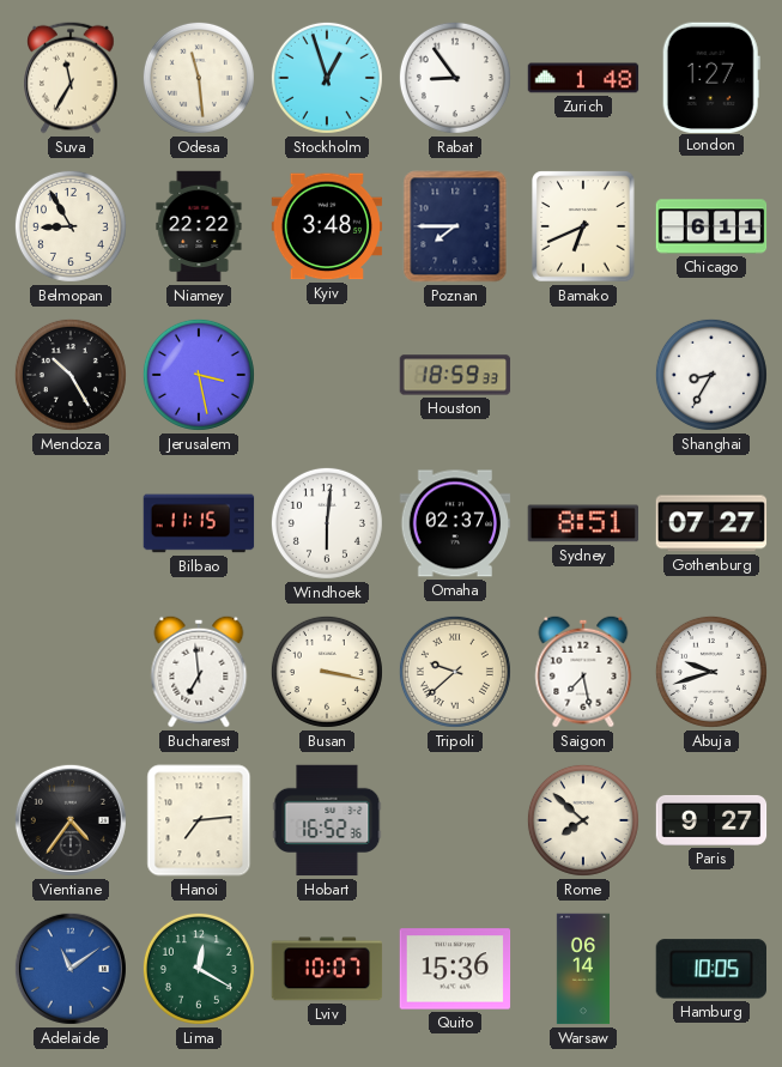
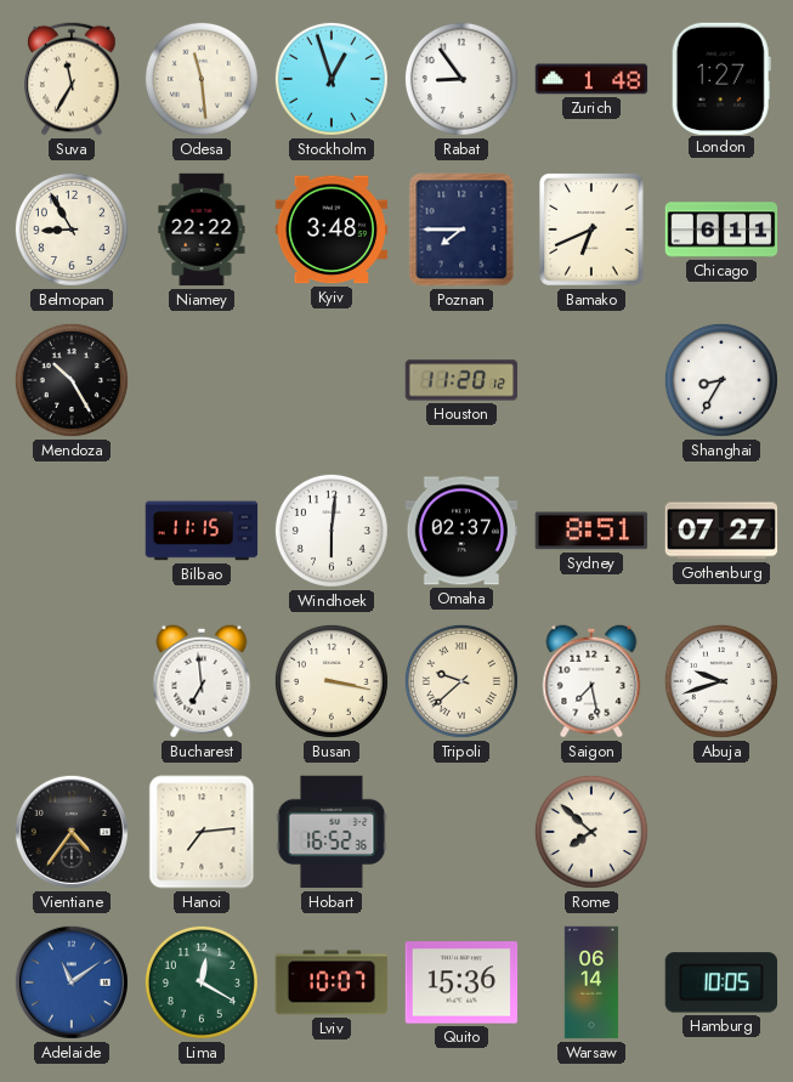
Jerusalem: 3:28 -> none (199, 375)
Houston: 18:59 -> 11:20 (461, 380)
Paris: 9:27 -> none (711, 820)
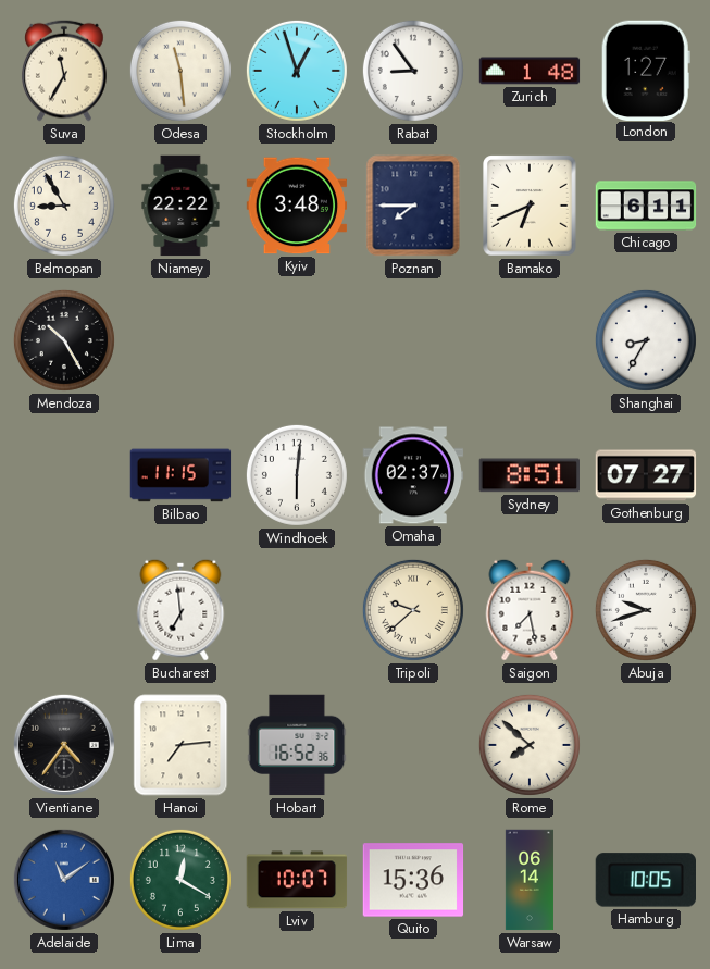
Houston: 11:20 -> none (461, 380)
Busan: 3:17 -> none (332, 681)
